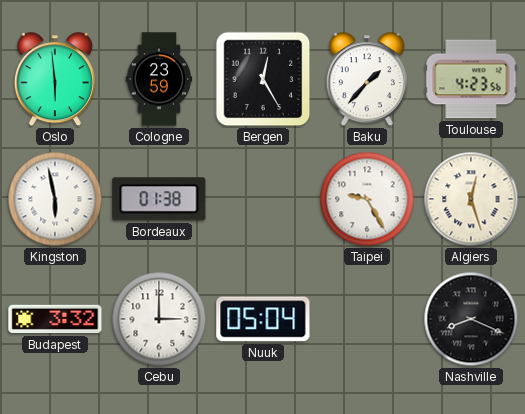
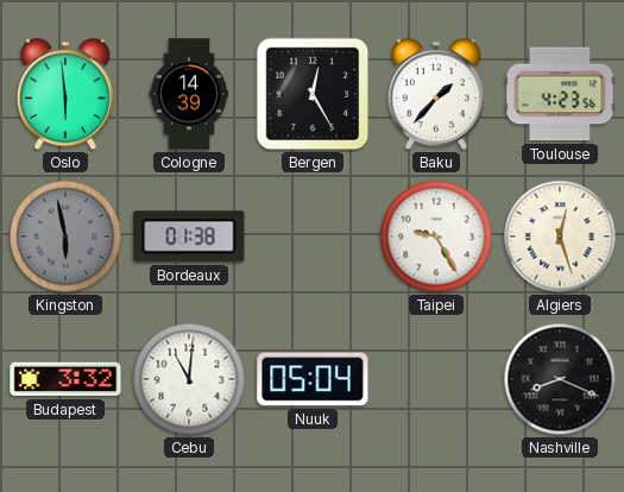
Cologne: 23:59 -> 14:39 (189, 94)
Kingston dial: white -> grey (65, 236)
Cebu: 3:00 -> 11:01 (189, 379)
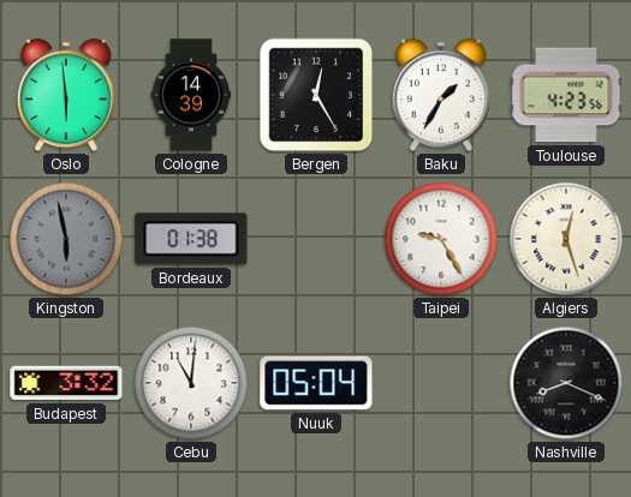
Baku: 1:37 -> 1:35 (441, 96)
